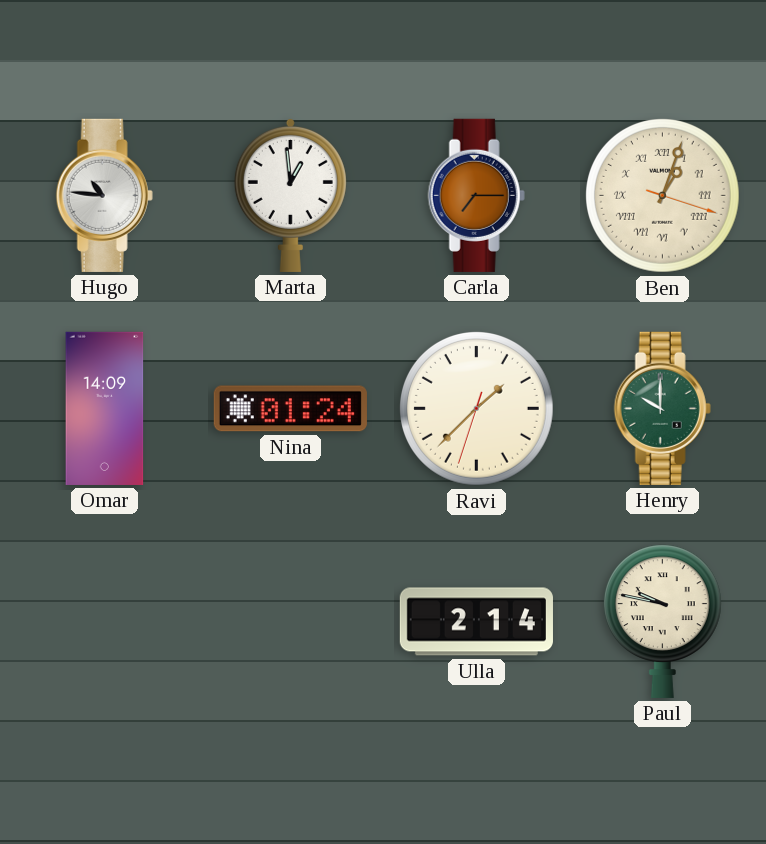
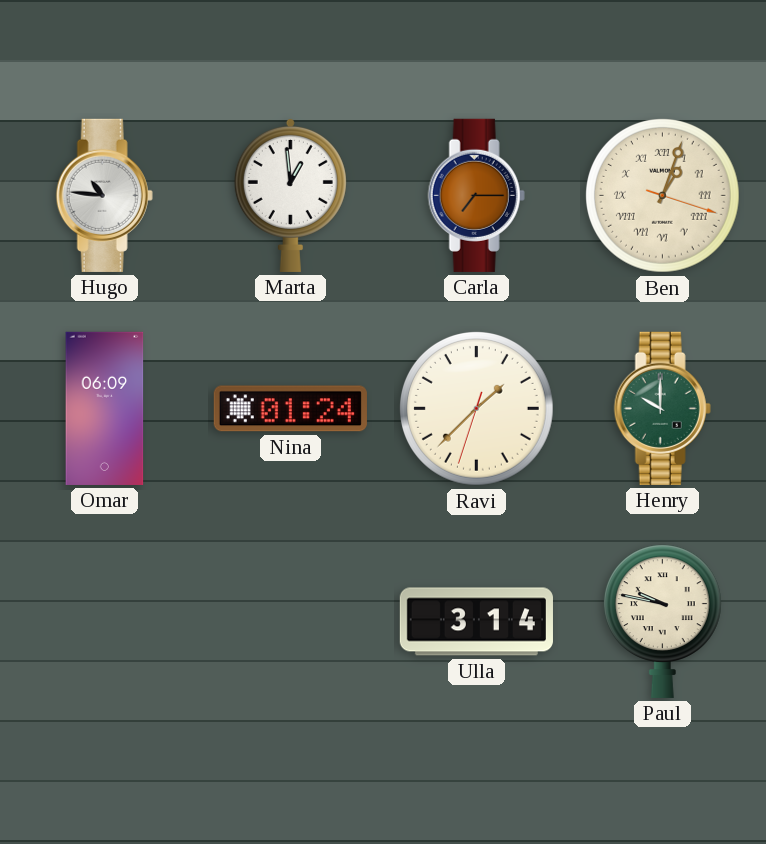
Omar: 14:09 -> 06:09 (105, 408)
Ulla: 2:14 -> 3:14 (476, 622)
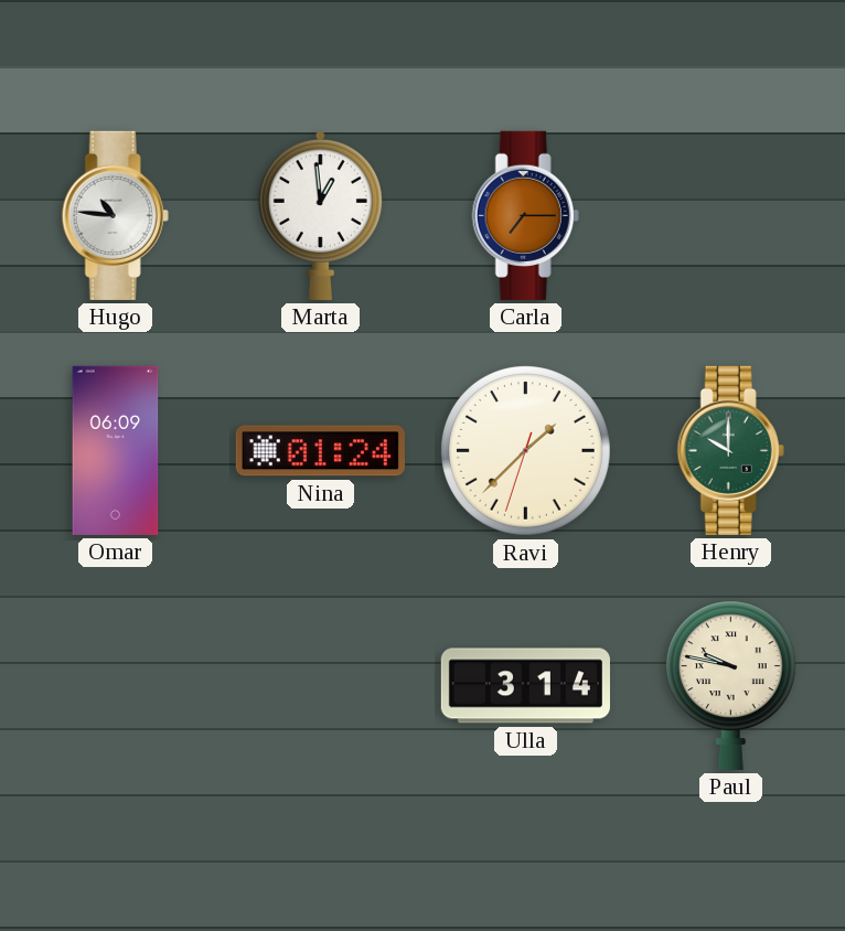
Ben: 1:03 -> none (662, 195)
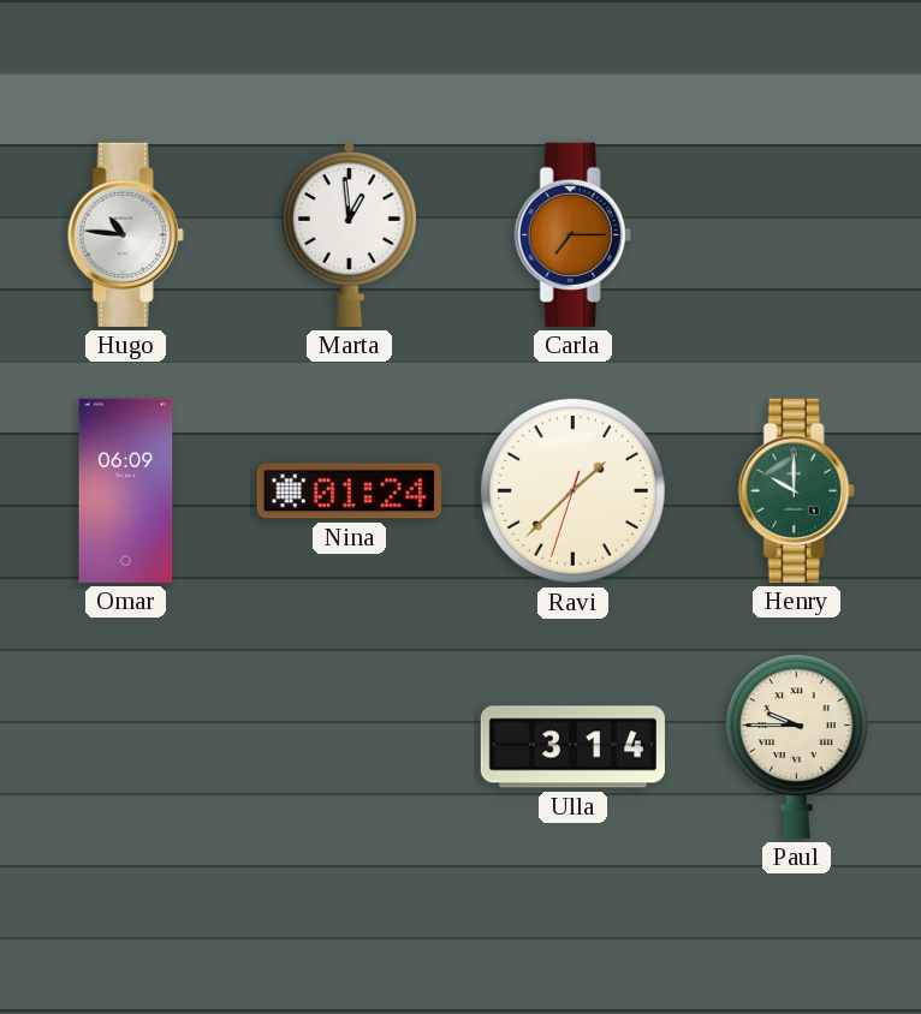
Paul: 9:47 -> 9:45 (796, 746)
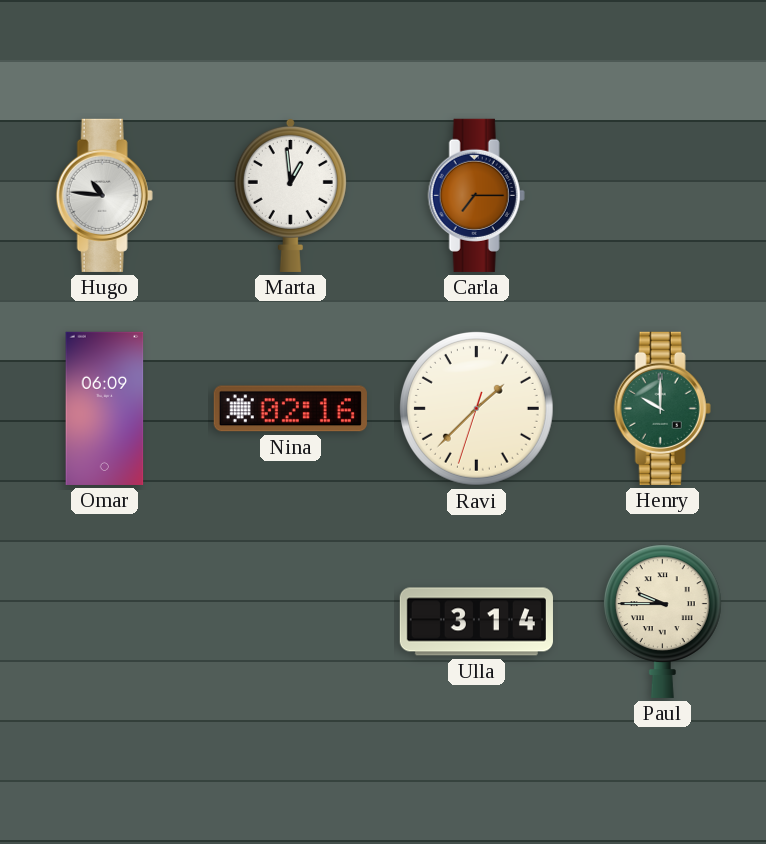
Nina: 01:24 -> 02:16 (290, 409)
